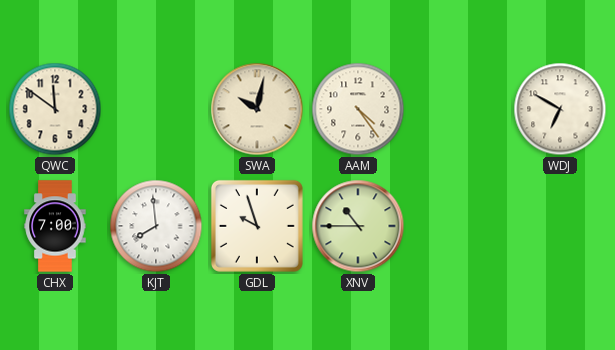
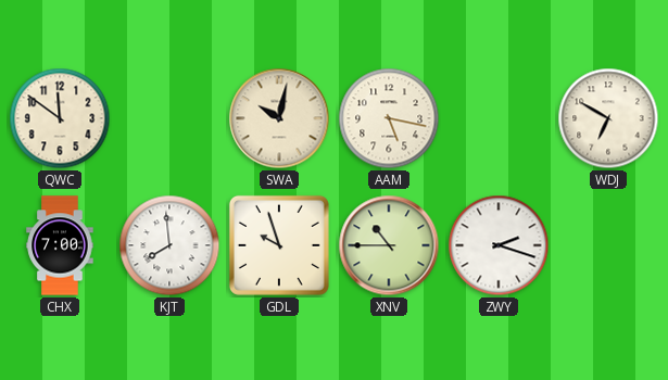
AAM: 4:24 -> 5:17 (389, 118)
ZWY: none -> 2:18 (499, 245)
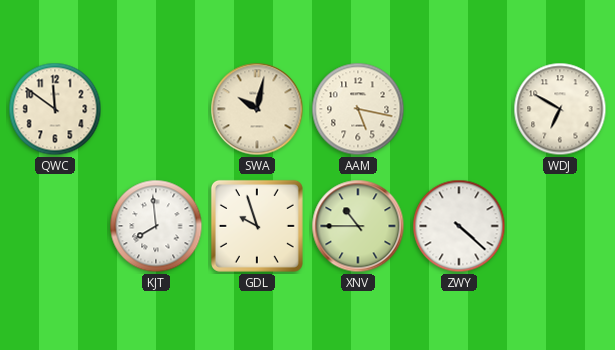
CHX: 7:00 -> none (60, 245)
ZWY: 2:18 -> 4:22 (459, 226)
